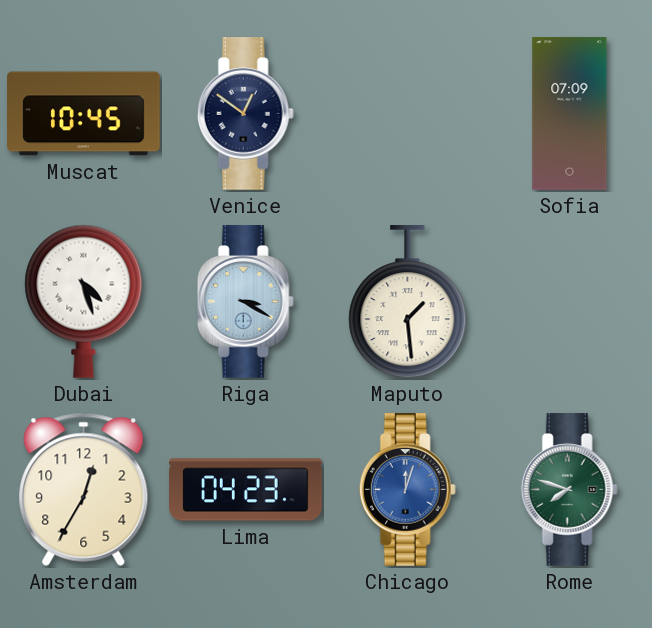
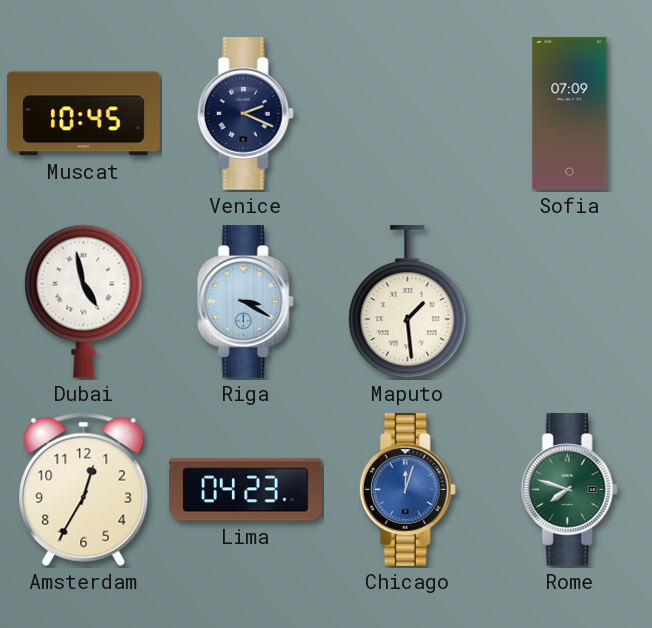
Venice: 12:51 -> 2:19 (245, 114)
Dubai: 4:27 -> 4:58 (84, 301)
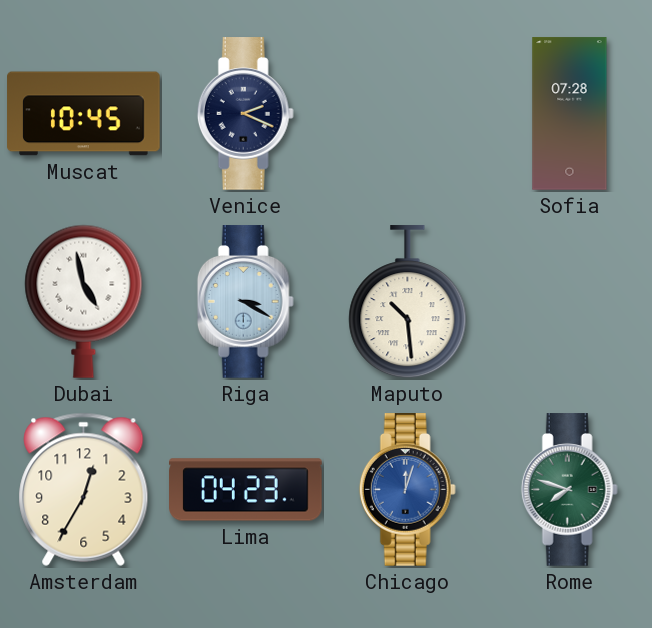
Sofia: 07:09 -> 07:28 (570, 114)
Maputo: 1:29 -> 10:29 (408, 302)
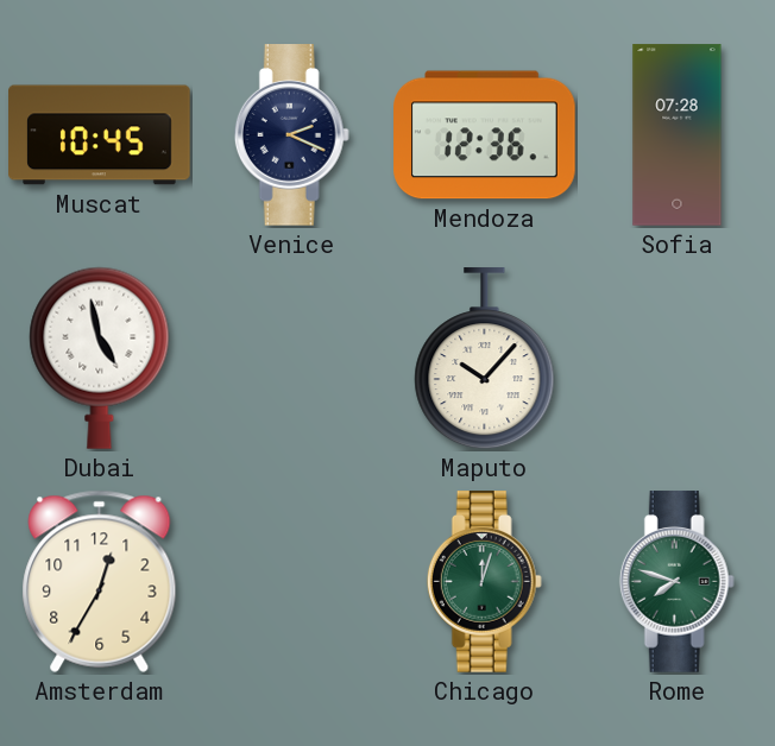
Mendoza: none -> 12:36 (485, 135)
Riga: 3:20 -> none (245, 302)
Maputo: 10:29 -> 10:07 (485, 359)
Lima: 04:23 -> none (246, 490)
Chicago dial: blue -> green (484, 582)
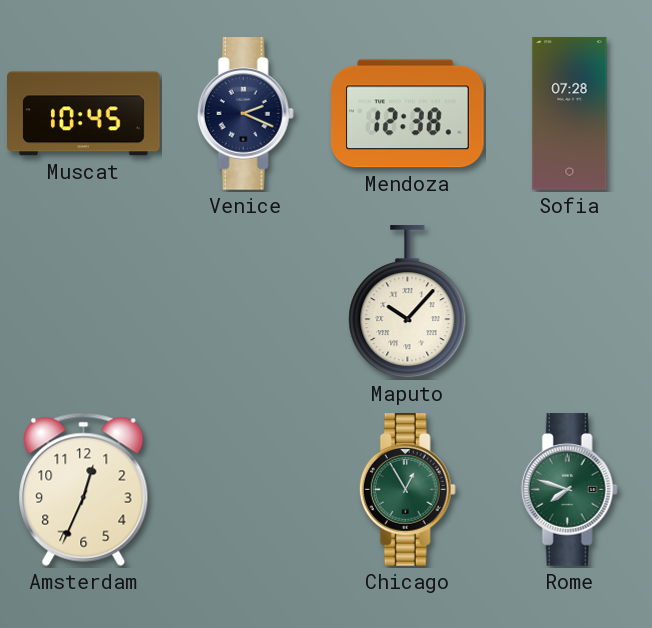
Mendoza: 12:36 -> 12:38 (408, 114)
Dubai: 4:58 -> none (100, 358)
Amsterdam: 12:35 -> 12:34 (84, 489)
Chicago: 12:03 -> 12:55 (407, 490)
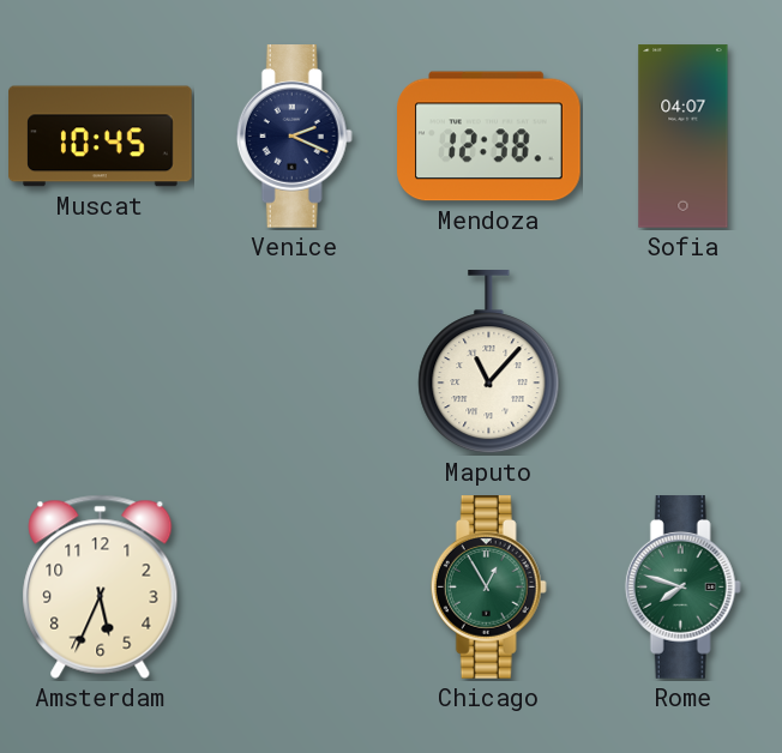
Sofia: 07:28 -> 04:07 (684, 137)
Maputo: 10:07 -> 11:07 (489, 362)
Amsterdam: 12:34 -> 5:34 (101, 586)
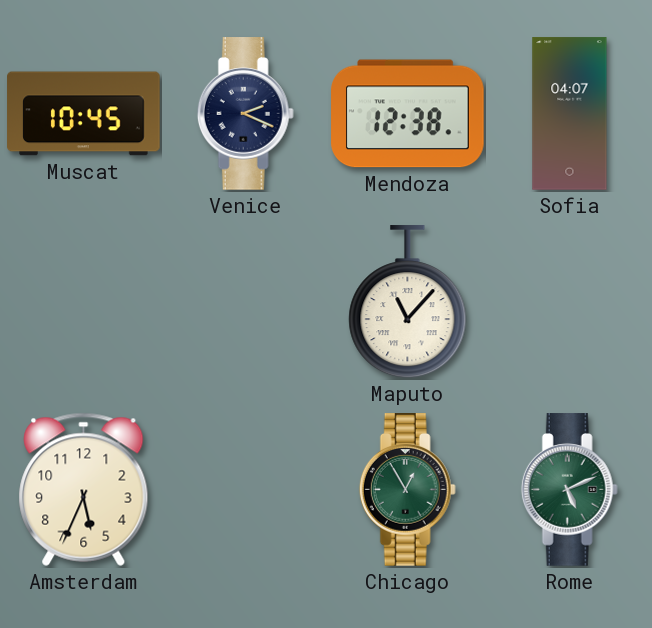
Rome: 7:48 -> 5:11 (569, 490)
